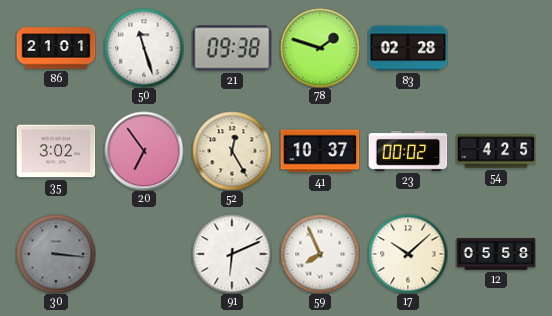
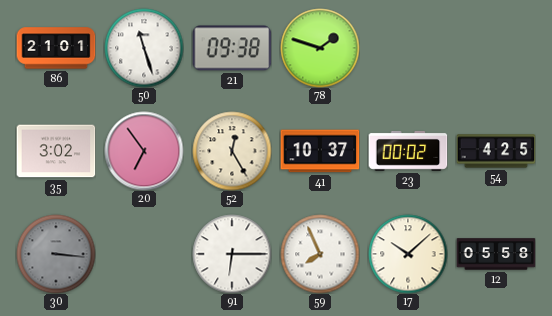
83: 02:28 -> none (408, 48)
91: 6:11 -> 6:15 (232, 254)
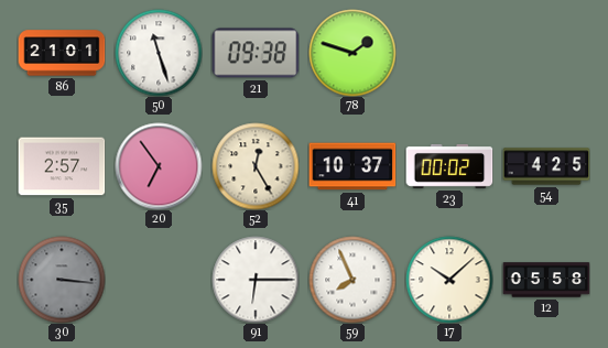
35: 3:02 -> 2:57 (62, 166)
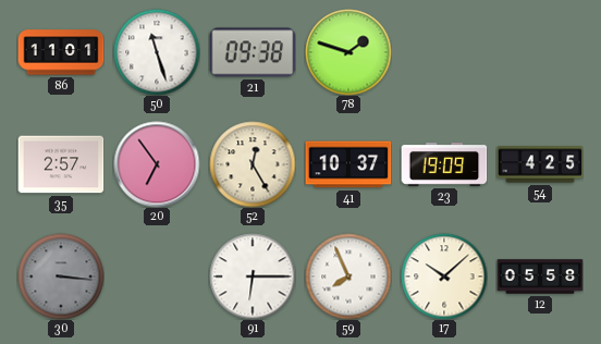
86: 21:01 -> 11:01 (61, 52)
23: 00:02 -> 19:09 (444, 164)
